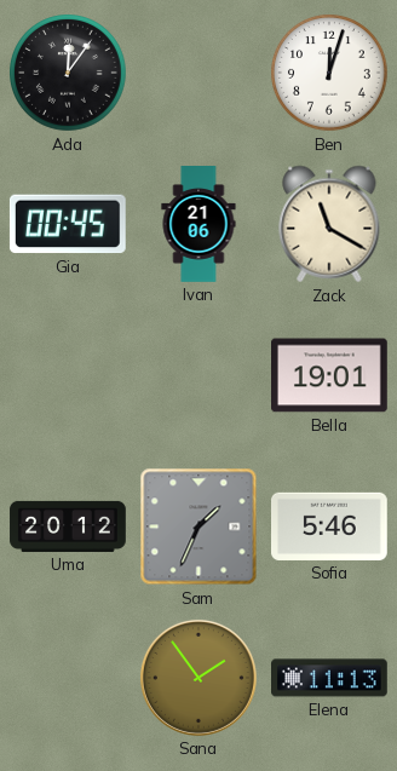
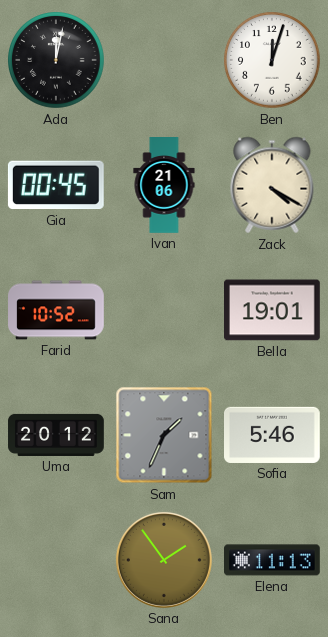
Ada: 12:06 -> 12:02 (56, 60)
Zack: 11:20 -> 4:20 (272, 185)
Farid: none -> 10:52 (56, 310)
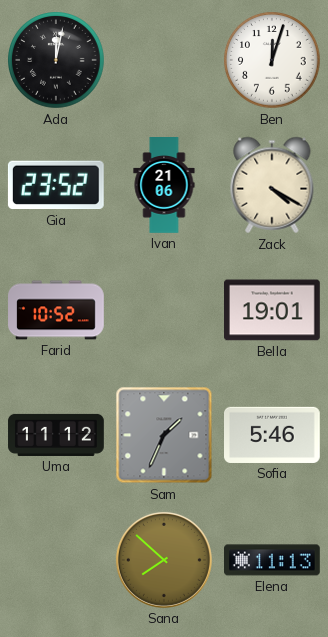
Gia: 00:45 -> 23:52 (56, 185)
Uma: 20:12 -> 11:12 (56, 435)
Sana: 1:54 -> 7:52 (164, 560)
